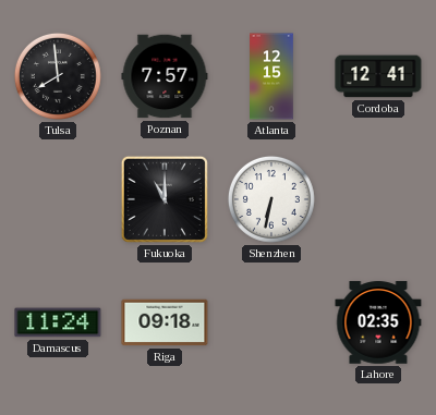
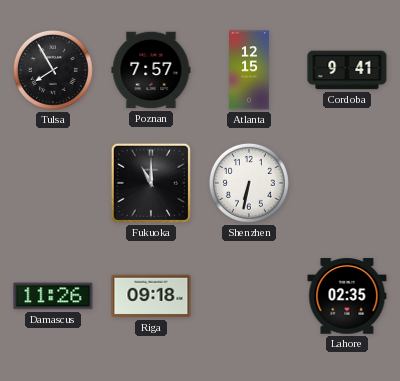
Tulsa: 7:59 -> 7:55 (53, 70)
Cordoba: 12:41 -> 9:41 (347, 70)
Damascus: 11:24 -> 11:26 (53, 296)
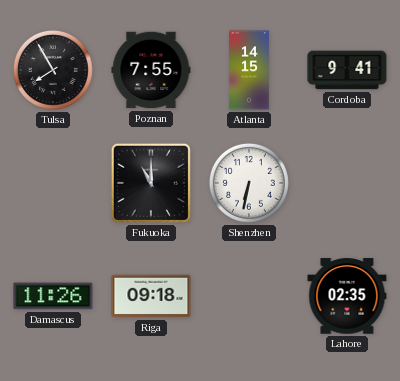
Poznan: 7:57 -> 7:55 (151, 70)
Atlanta: 12:15 -> 14:15 (249, 70)
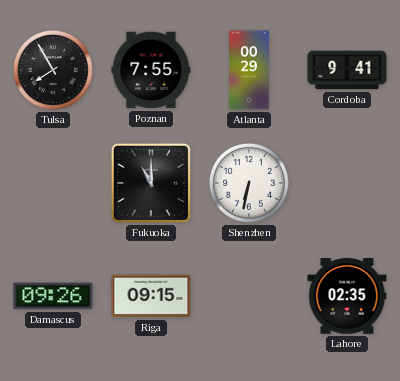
Atlanta: 14:15 -> 00:29 (249, 70)
Damascus: 11:26 -> 09:26 (53, 296)
Riga: 09:18 -> 09:15 (151, 296)
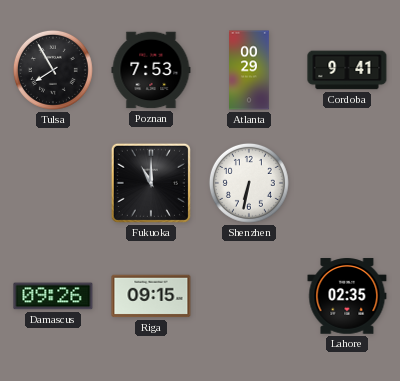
Poznan: 7:55 -> 7:53 (151, 70)
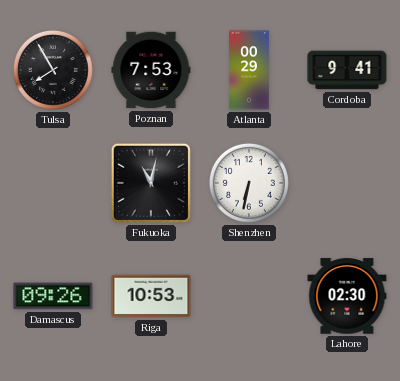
Fukuoka: 11:00 -> 11:02 (151, 183)
Riga: 09:15 -> 10:53 (151, 296)
Lahore: 02:35 -> 02:30 (347, 296)
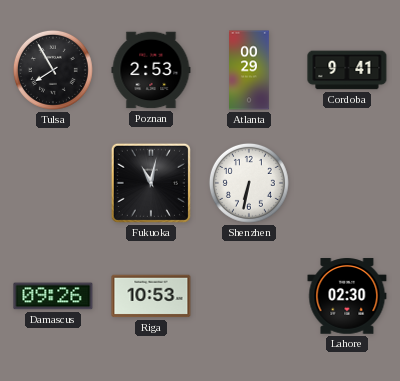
Poznan: 7:53 -> 2:53 (151, 70)
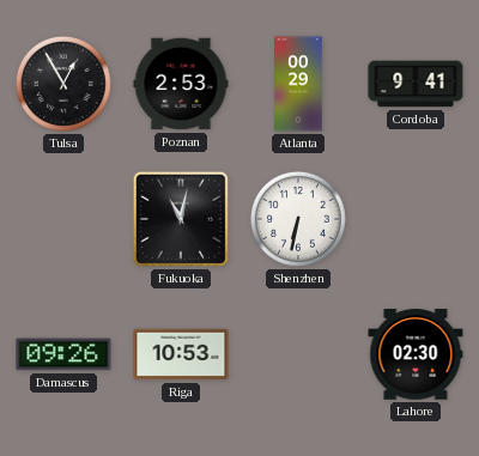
Tulsa: 7:55 -> 12:55 (63, 84)
